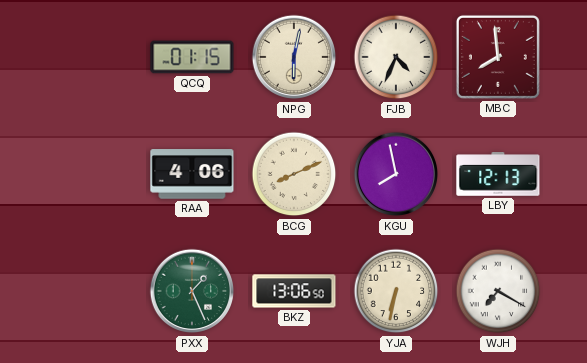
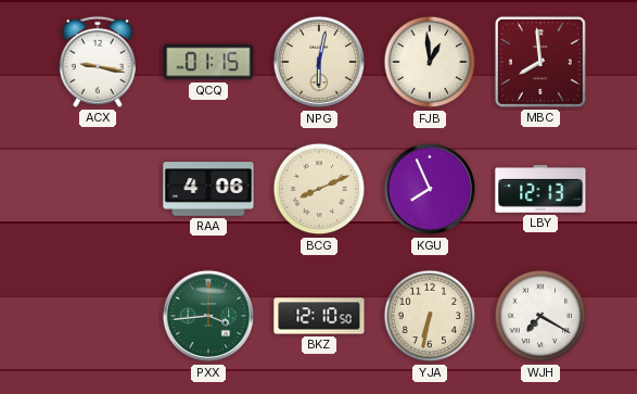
ACX: none -> 9:17 (98, 62)
FJB: 4:34 -> 12:59 (430, 62)
KGU: 7:58 -> 7:56 (430, 189)
PXX: 1:26 -> 3:44 (208, 316)
BKZ: 13:06 -> 12:10 (319, 316)
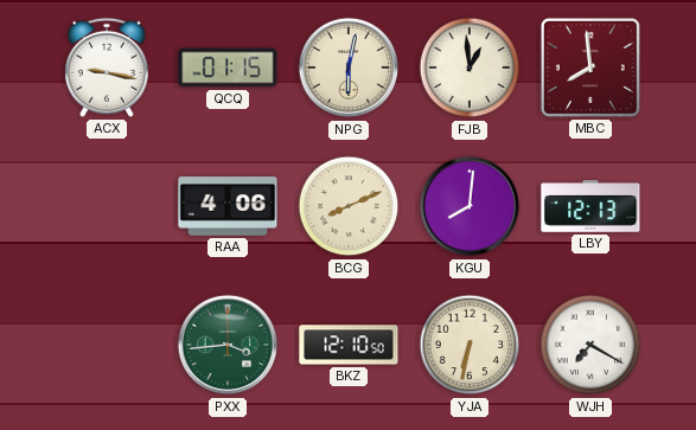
KGU: 7:56 -> 8:01 (470, 206)
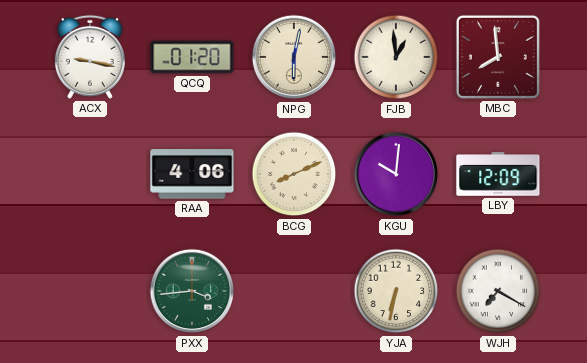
QCQ: 01:15 -> 01:20 (192, 57)
KGU: 8:01 -> 10:01 (396, 174)
LBY: 12:13 -> 12:09 (498, 174)
BKZ: 12:10 -> none (349, 345)
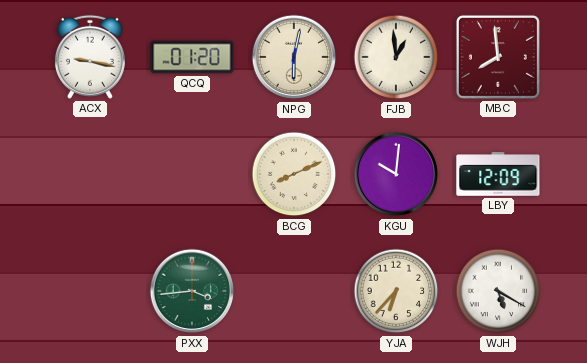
RAA: 4:06 -> none (192, 174)
YJA: 6:32 -> 6:37 (396, 291)
WJH: 7:20 -> 5:20 (498, 291)
